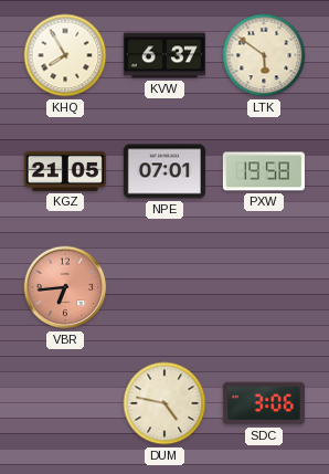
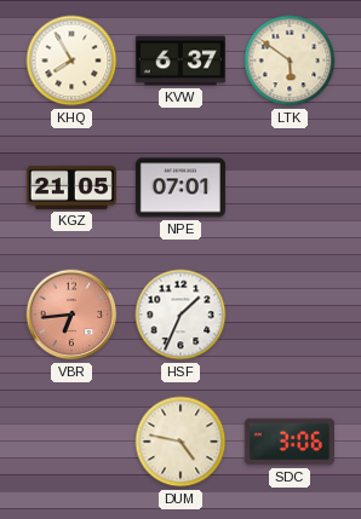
PXW: 19:58 -> none (264, 171)
HSF: none -> 1:34 (180, 315)
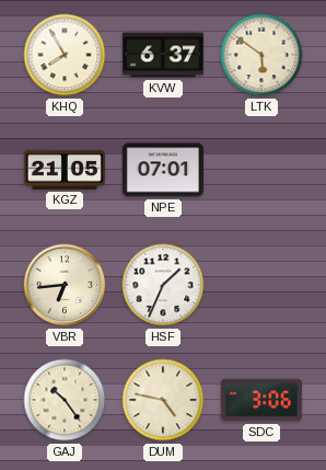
VBR dial: salmon -> cream (65, 285)
GAJ: none -> 10:24 (65, 400)
